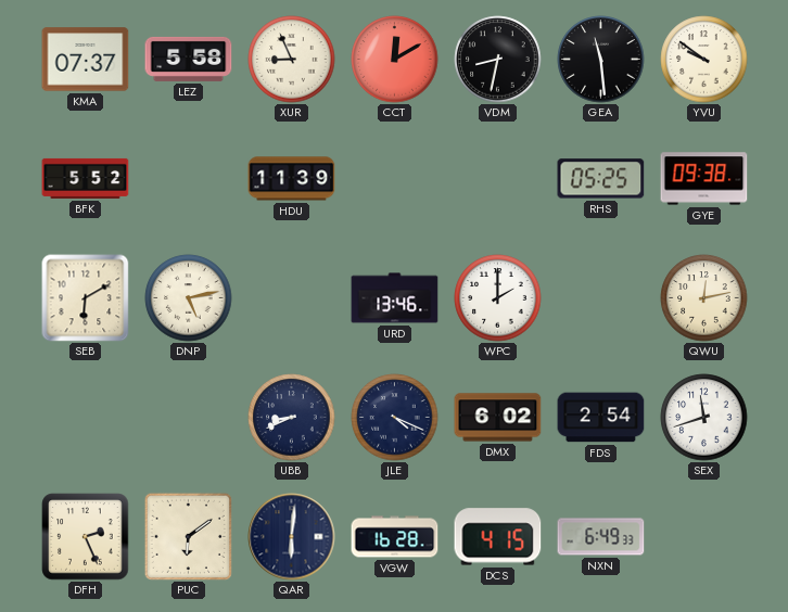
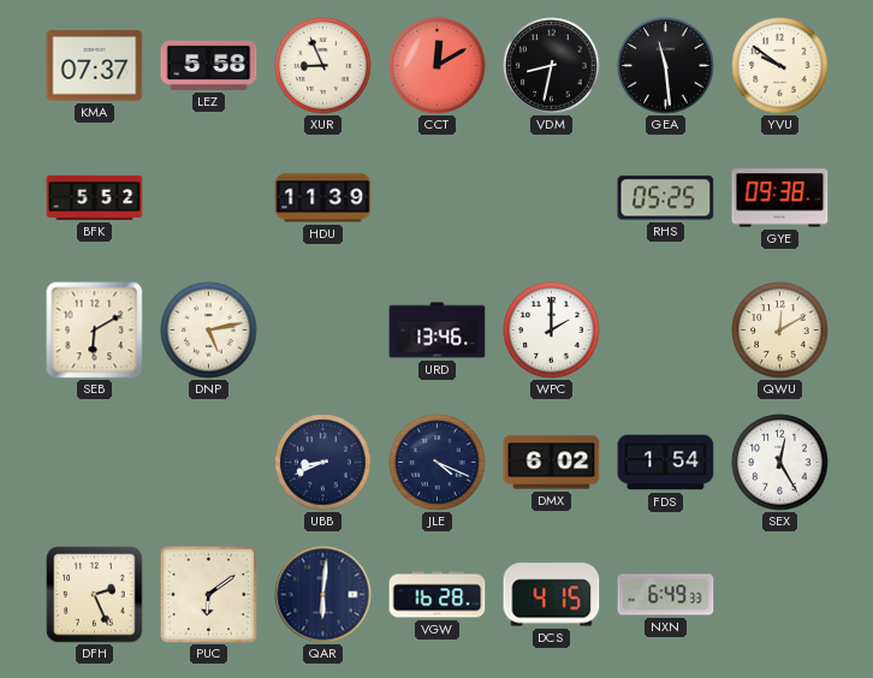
QWU: 12:13 -> 12:10 (780, 331)
FDS: 2:54 -> 1:54 (666, 463)
SEX: 11:42 -> 12:25 (780, 463)
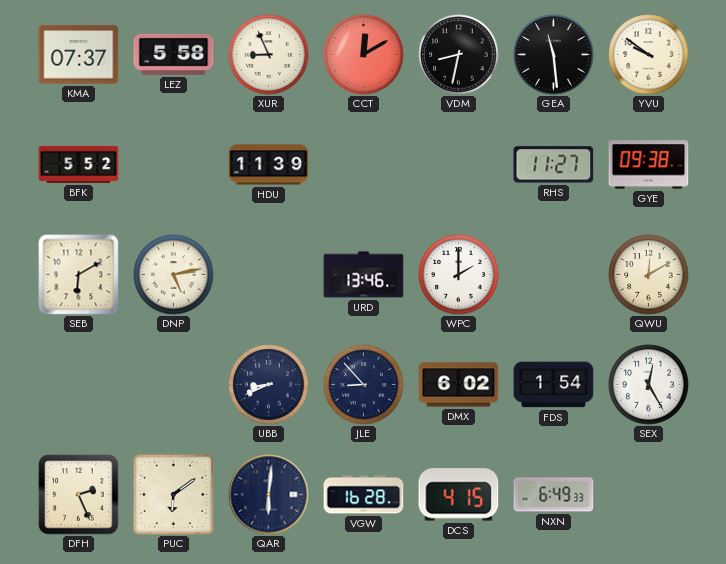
RHS: 05:25 -> 11:27 (554, 165)
JLE: 4:19 -> 8:53 (364, 385)
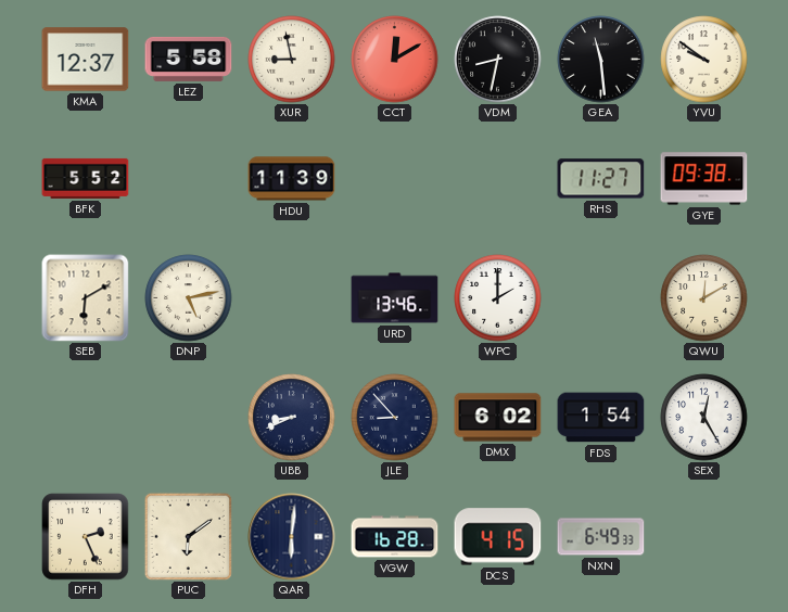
KMA: 07:37 -> 12:37 (86, 60)
XUR: 8:56 -> 8:58 (292, 60)
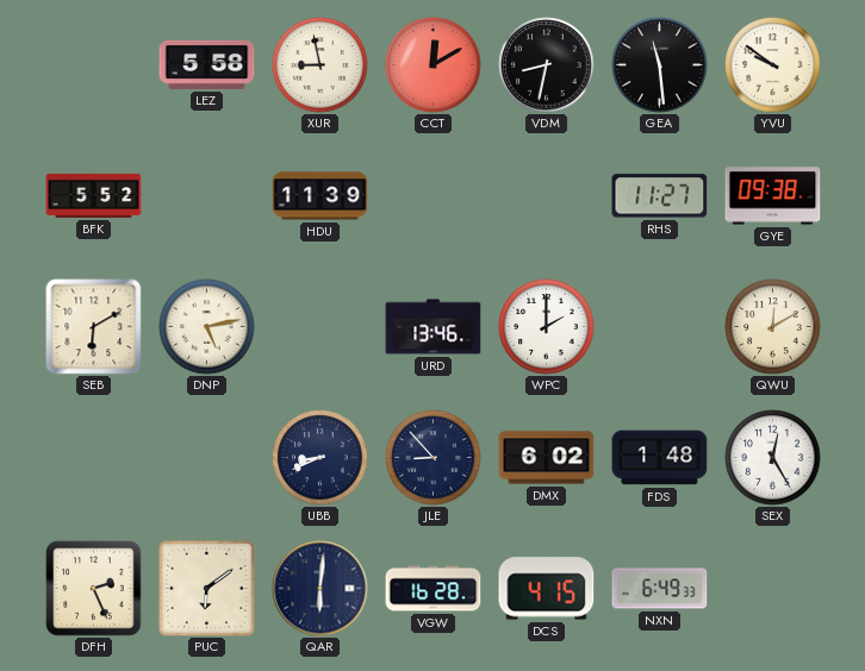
KMA: 12:37 -> none (86, 60)
FDS: 1:54 -> 1:48 (660, 458)
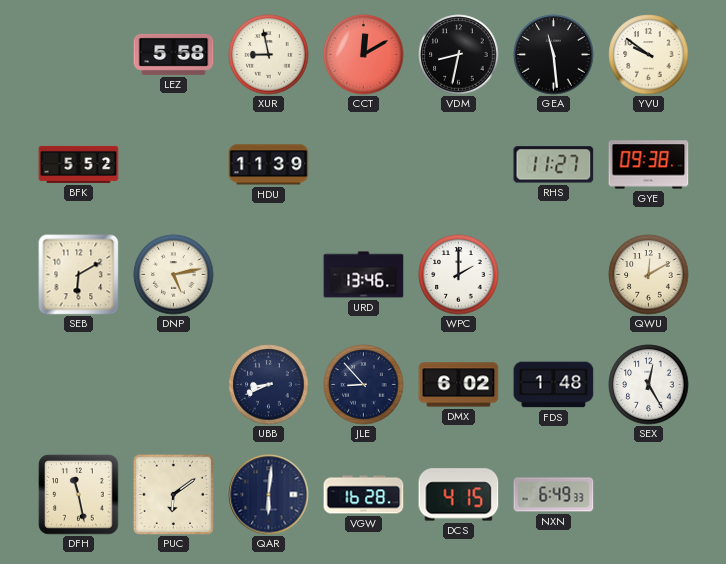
DFH: 2:26 -> 11:28 (79, 495)
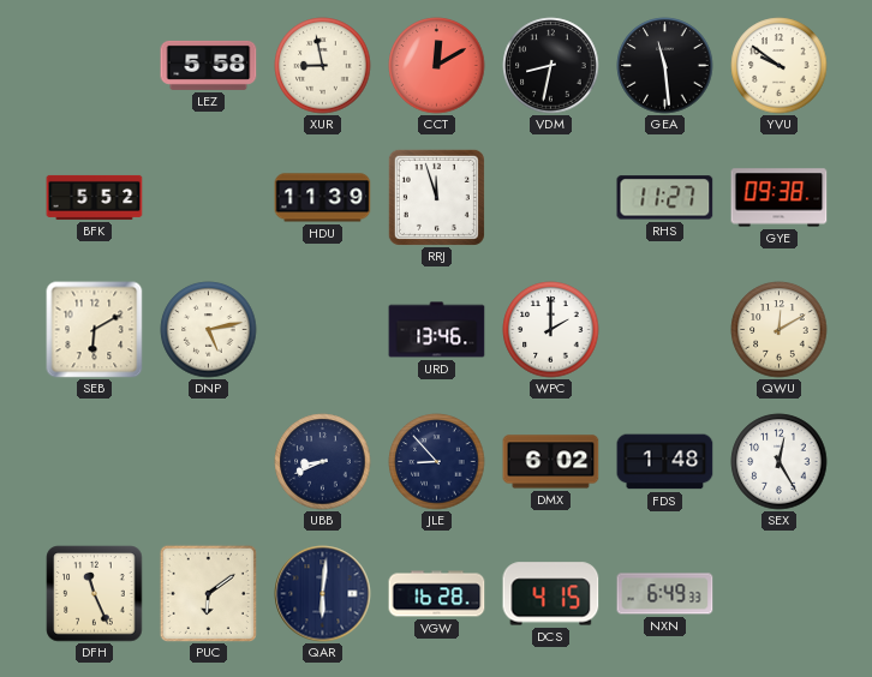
RRJ: none -> 11:57 (436, 197)
DFH: 11:28 -> 11:26 (95, 594)
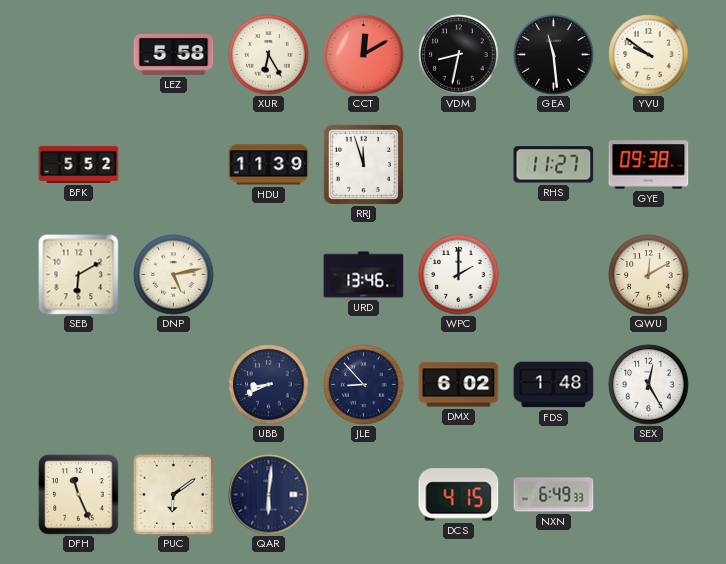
XUR: 8:58 -> 6:25 (269, 55)
VGW: 16:28 -> none (437, 594)
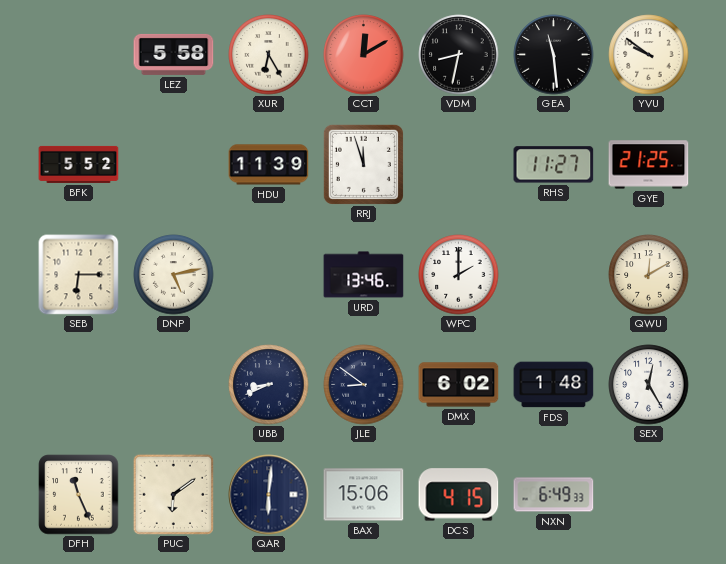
GYE: 09:38 -> 21:25 (649, 165)
SEB: 6:10 -> 6:15 (79, 275)
JLE: 8:53 -> 8:51 (364, 385)
BAX: none -> 15:06 (364, 495)
